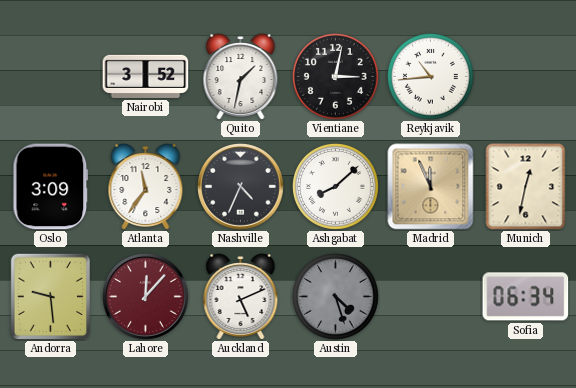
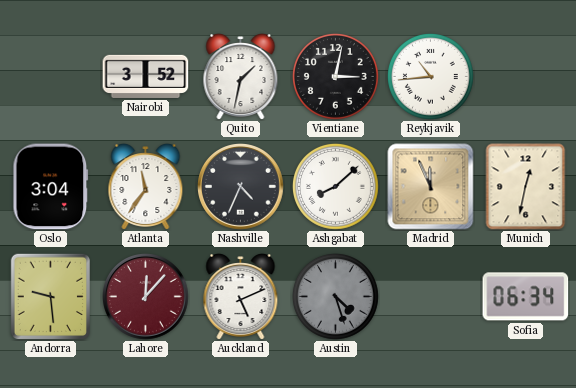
Oslo: 3:09 -> 3:04 (51, 187)
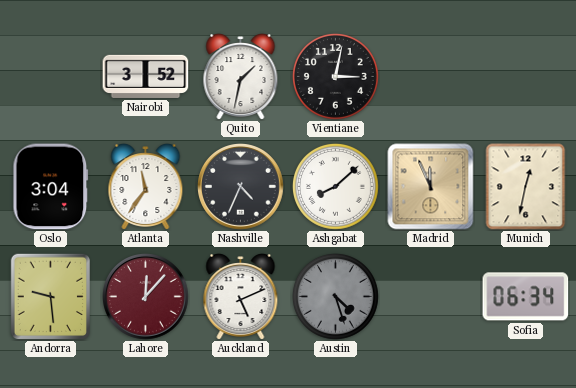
Reykjavik: 10:44 -> none (430, 76)
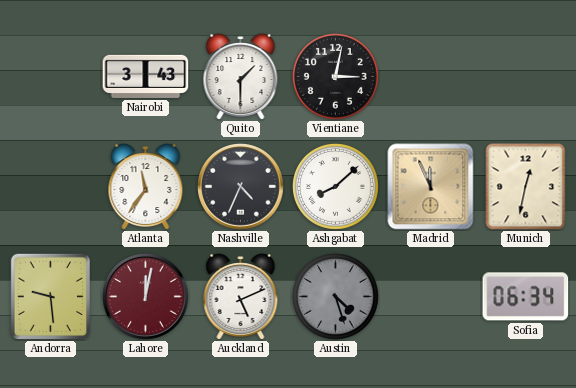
Nairobi: 3:52 -> 3:43 (146, 76)
Quito: 1:32 -> 1:30 (241, 77)
Oslo: 3:04 -> none (51, 187)
Lahore: 12:07 -> 12:02 (146, 297)
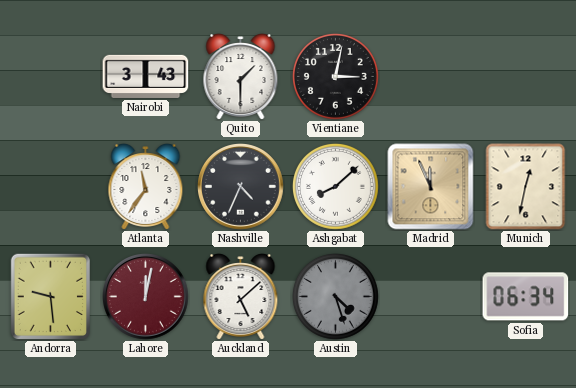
Auckland: 5:11 -> 5:08 (241, 297)
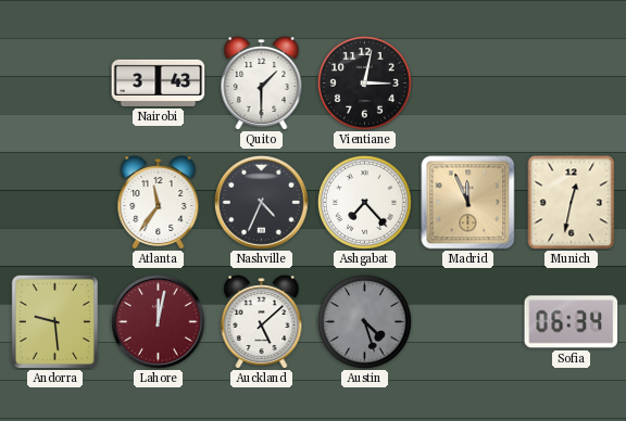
Ashgabat: 8:08 -> 7:23 (364, 202)
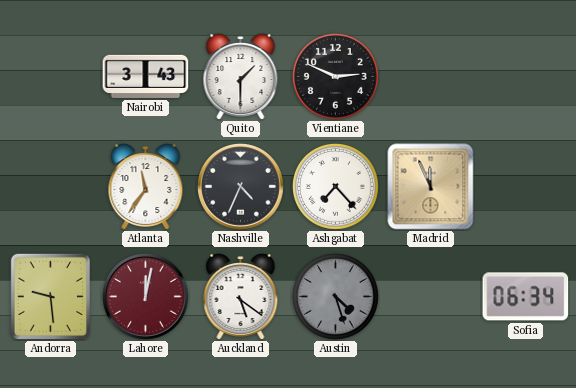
Vientiane: 3:02 -> 2:49 (335, 76)
Munich: 12:32 -> none (572, 203)
Auckland: 5:08 -> 5:21 (241, 297)
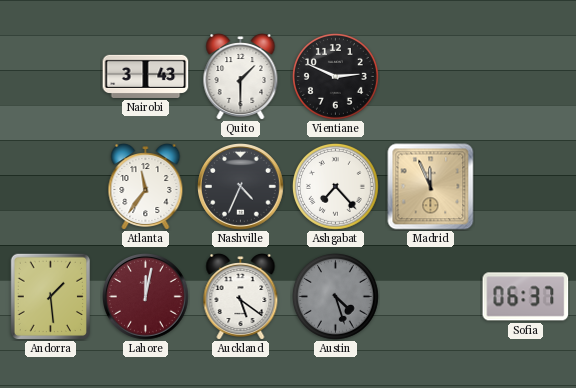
Andorra: 9:29 -> 1:29 (50, 296)
Sofia: 06:34 -> 06:37 (526, 297)
